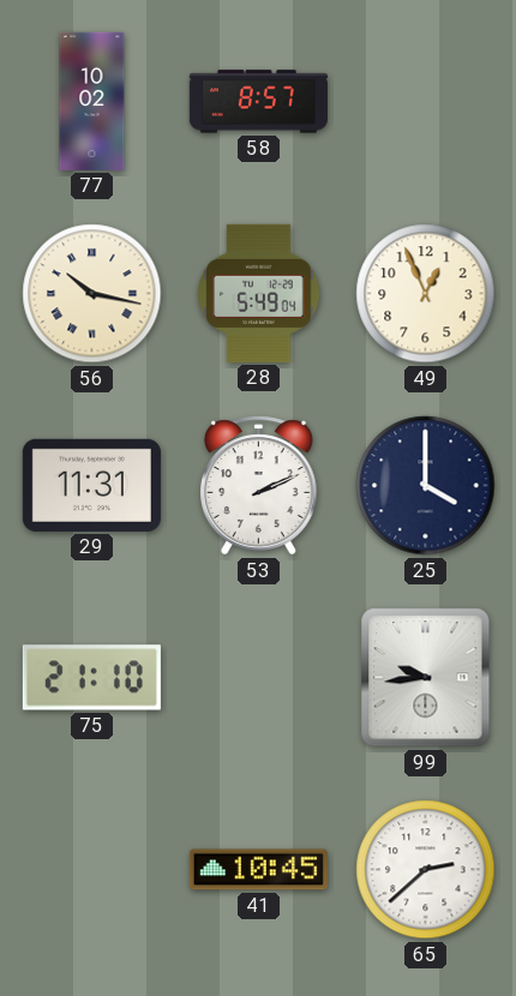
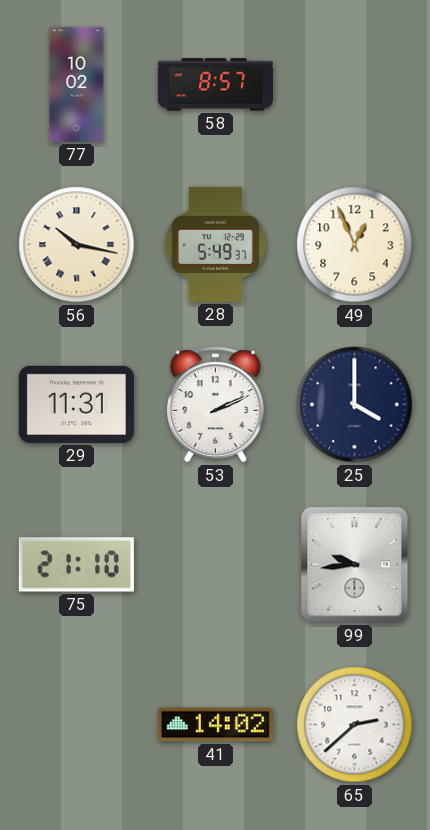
28: 5:49:04 -> 5:49:37 (216, 244)
41: 10:45 -> 14:02 (215, 725)
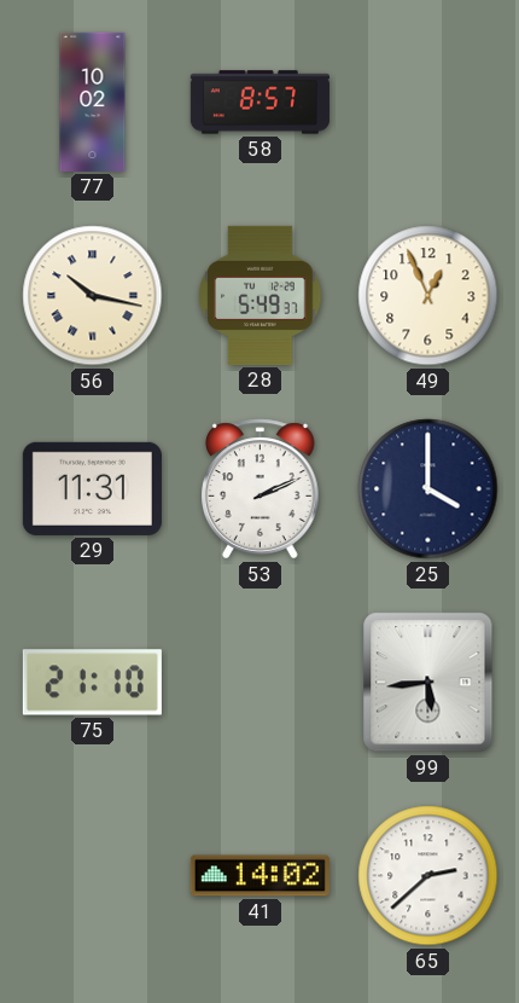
99: 9:44 -> 5:44 (428, 683)
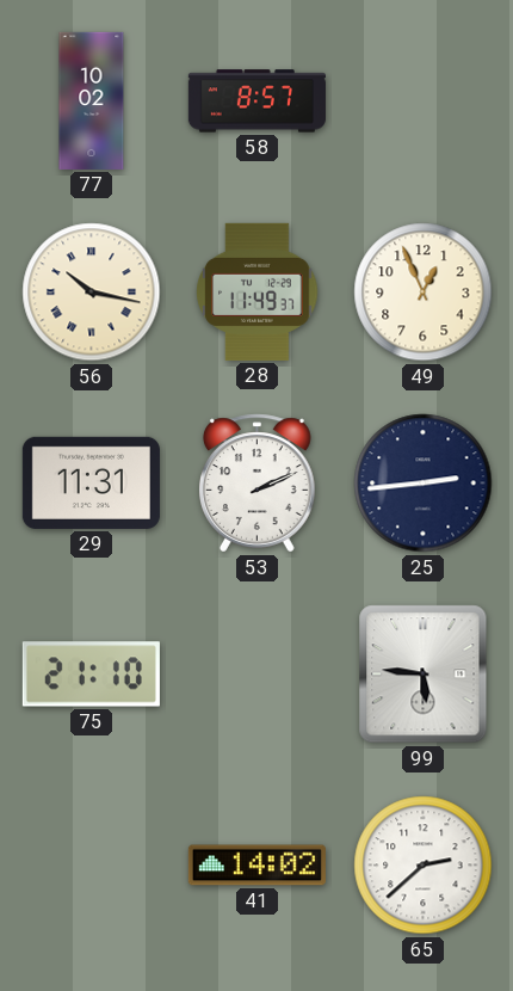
28: 5:49 -> 11:49 (258, 291)
25: 4:00 -> 2:44 (424, 484)
99: 5:44 -> 5:46 (424, 675)
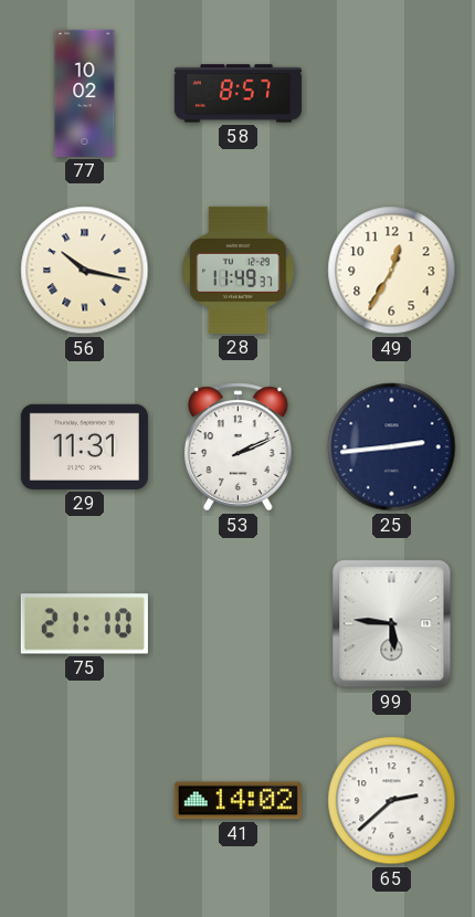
49: 12:56 -> 12:35 (392, 271)
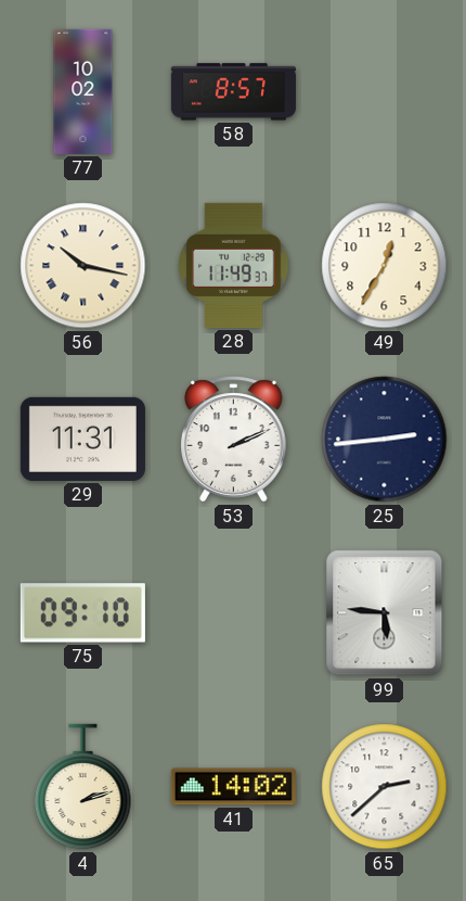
75: 21:10 -> 09:10 (82, 613)
4: none -> 2:12 (83, 787)
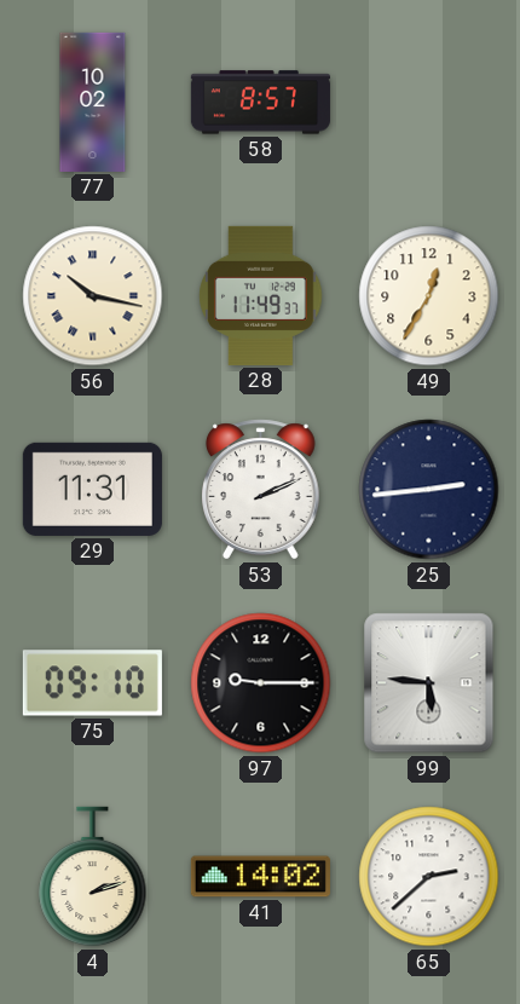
97: none -> 9:15 (261, 683)
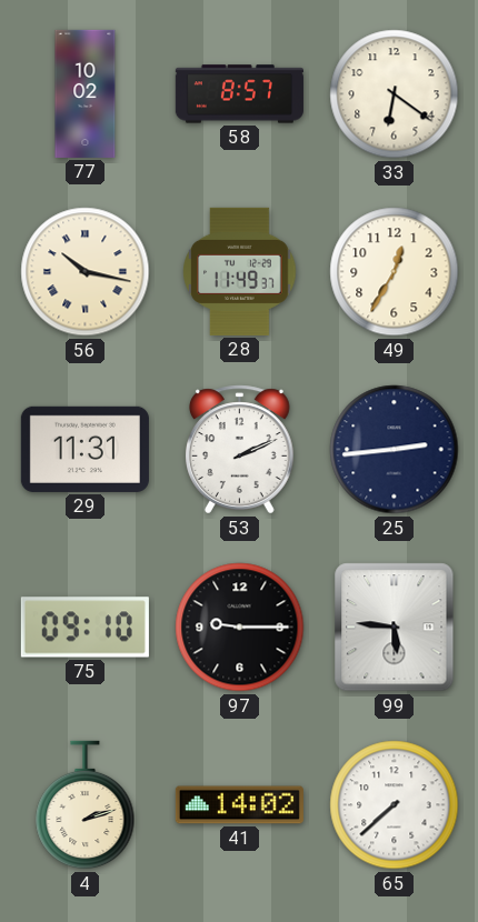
33: none -> 6:21 (395, 94)
65: 2:38 -> 7:38 (395, 805)
